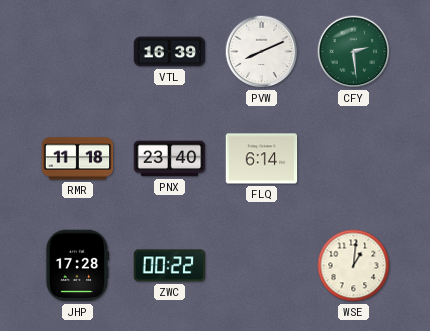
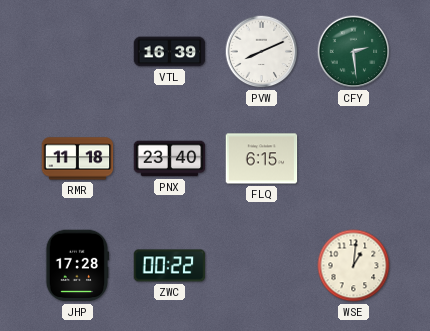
FLQ: 6:14 -> 6:15 (262, 159)
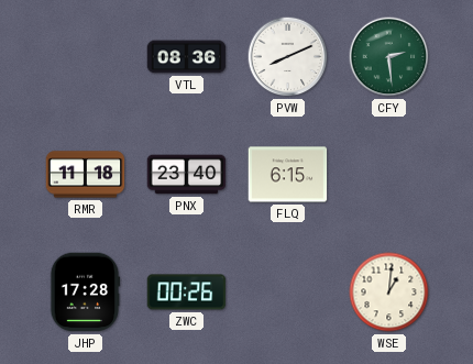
VTL: 16:39 -> 08:36 (187, 57)
ZWC: 00:22 -> 00:26 (187, 293)
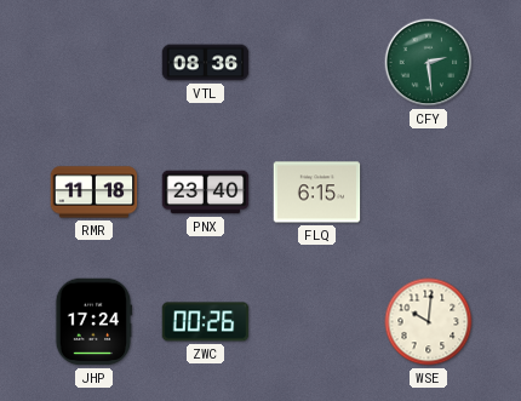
PVW: 8:11 -> none (288, 57)
JHP: 17:28 -> 17:24 (93, 322)
WSE: 1:01 -> 10:01 (429, 322)
